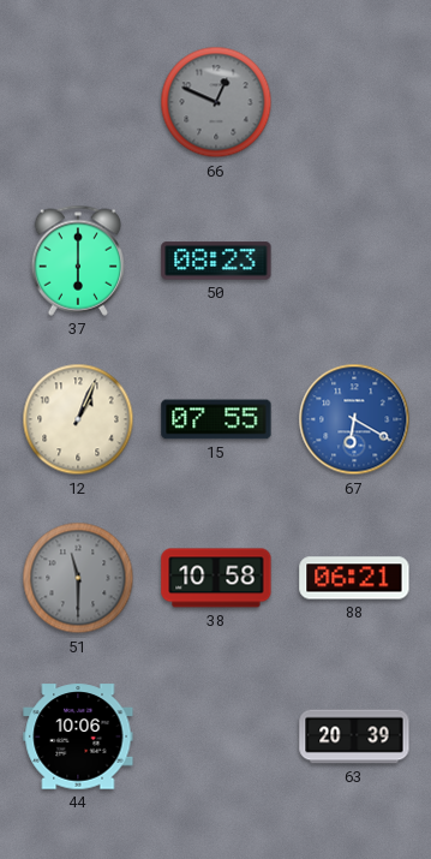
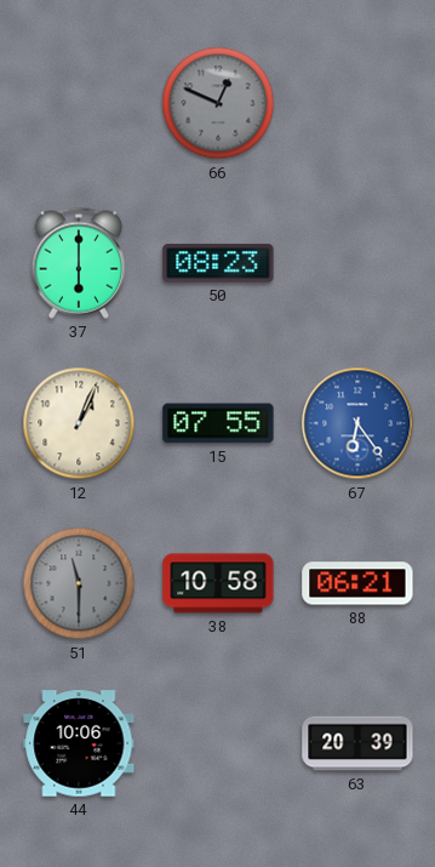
67: 6:20 -> 6:24 (357, 423)
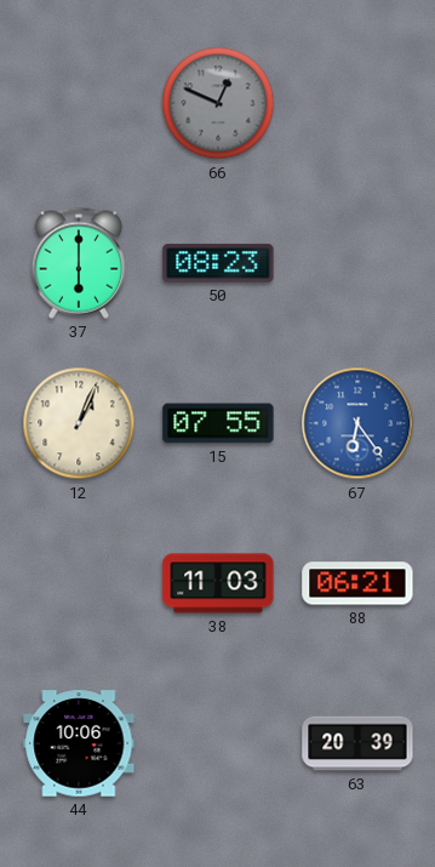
51: 11:30 -> none (79, 583)
38: 10:58 -> 11:03 (218, 583)
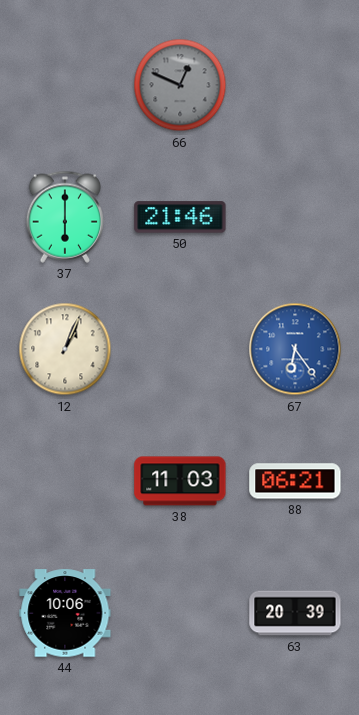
50: 08:23 -> 21:46 (180, 217)
15: 07:55 -> none (218, 423)
